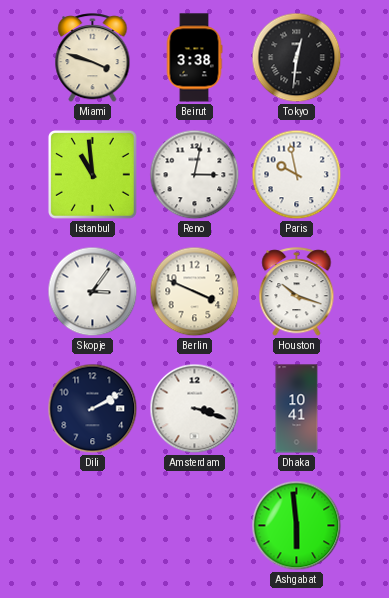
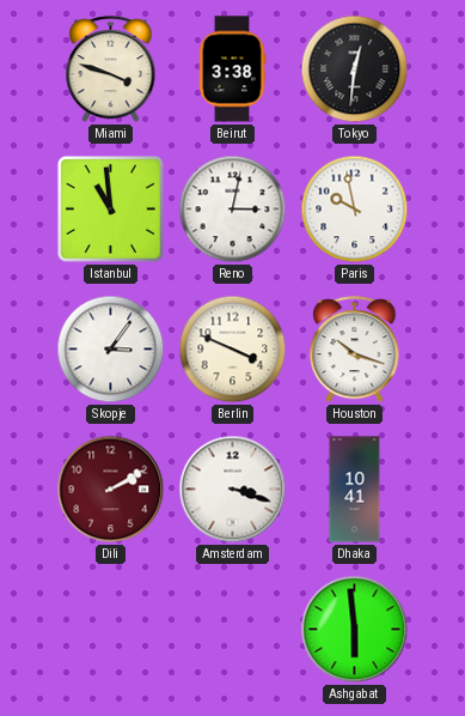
Dili dial: navy -> burgundy (111, 490)
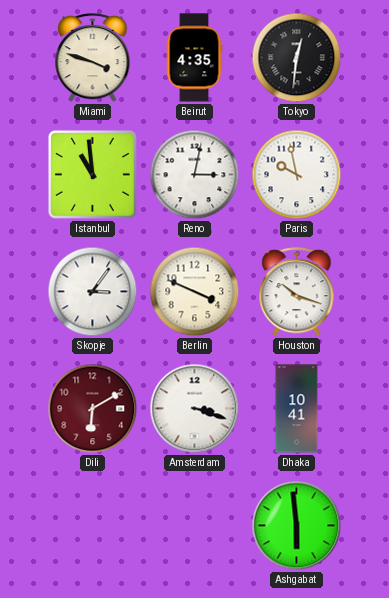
Beirut: 3:38 -> 4:35 (194, 58)
Dili: 2:10 -> 6:10 (93, 409)
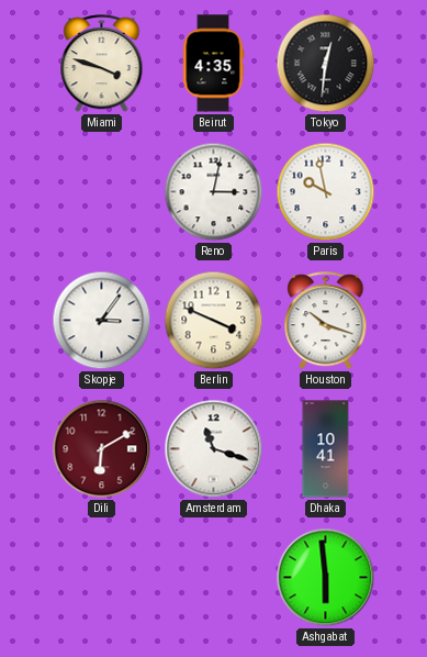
Istanbul: 10:59 -> none (92, 174)
Amsterdam: 3:18 -> 11:18 (214, 449)
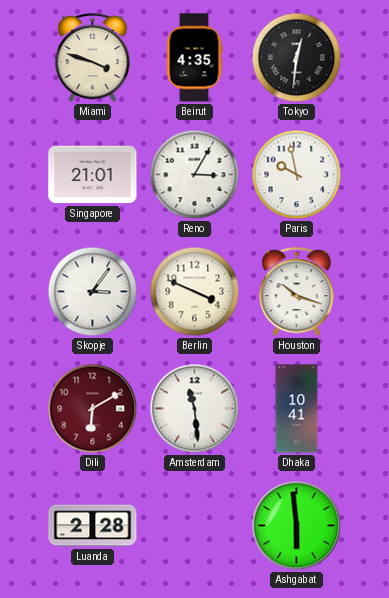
Singapore: none -> 21:01 (93, 175)
Reno: 3:02 -> 3:05 (195, 175)
Amsterdam: 11:18 -> 11:29 (195, 409)
Luanda: none -> 2:28 (93, 526)
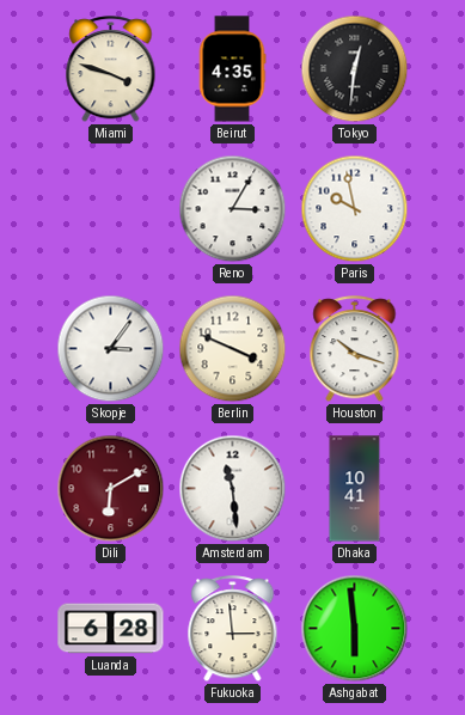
Singapore: 21:01 -> none (93, 175)
Luanda: 2:28 -> 6:28 (111, 629)
Fukuoka: none -> 2:59 (233, 629)
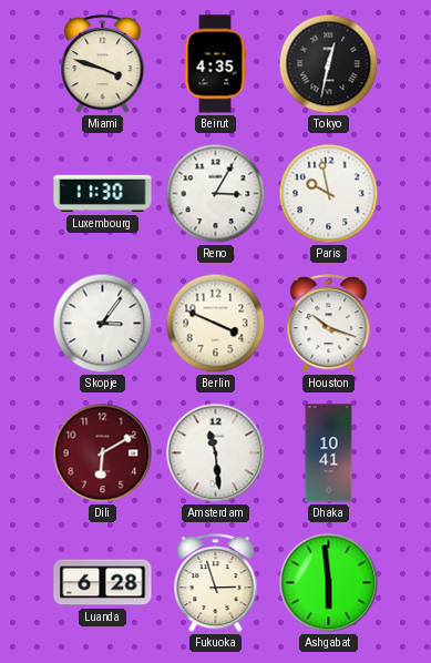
Tokyo: 12:31 -> 12:32 (329, 64)
Luxembourg: none -> 11:30 (103, 194)
Fukuoka: 2:59 -> 2:57 (216, 583)
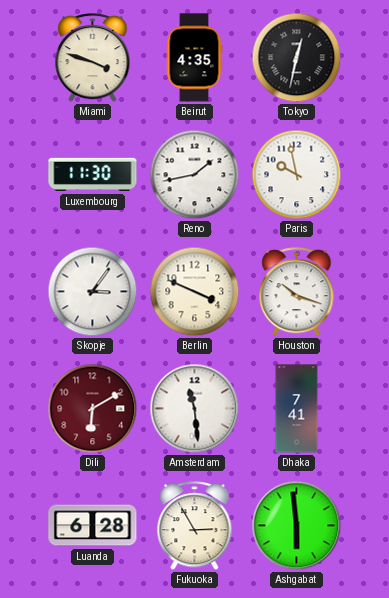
Reno: 3:05 -> 1:43 (195, 175)
Dhaka: 10:41 -> 7:41 (297, 409)
Fukuoka: 2:57 -> 2:55 (195, 526)
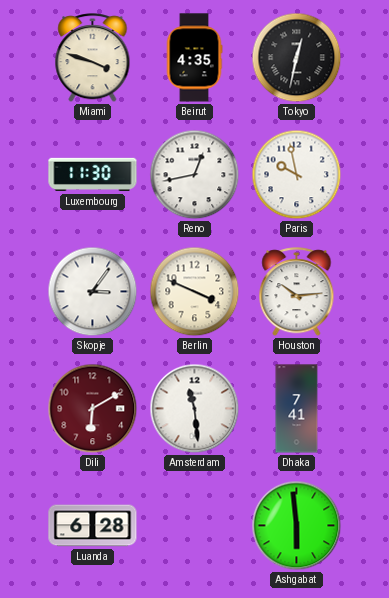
Reno: 1:43 -> 12:43 (195, 175)
Houston: 10:18 -> 10:14 (297, 292)
Fukuoka: 2:55 -> none (195, 526)
